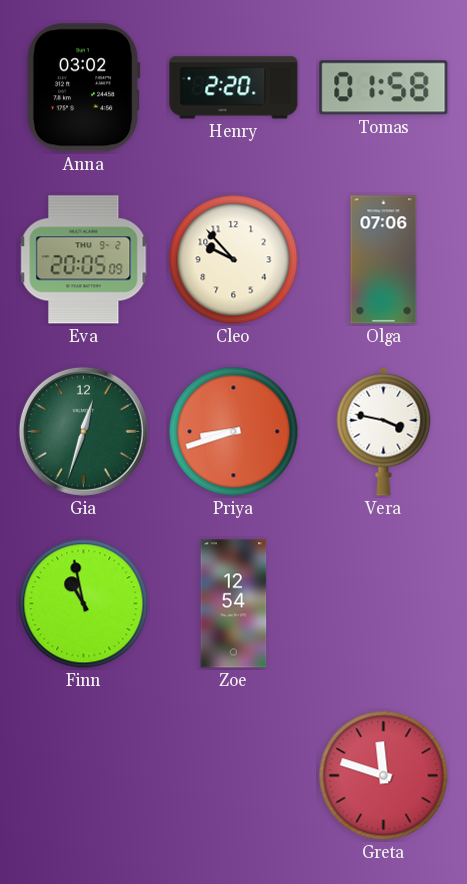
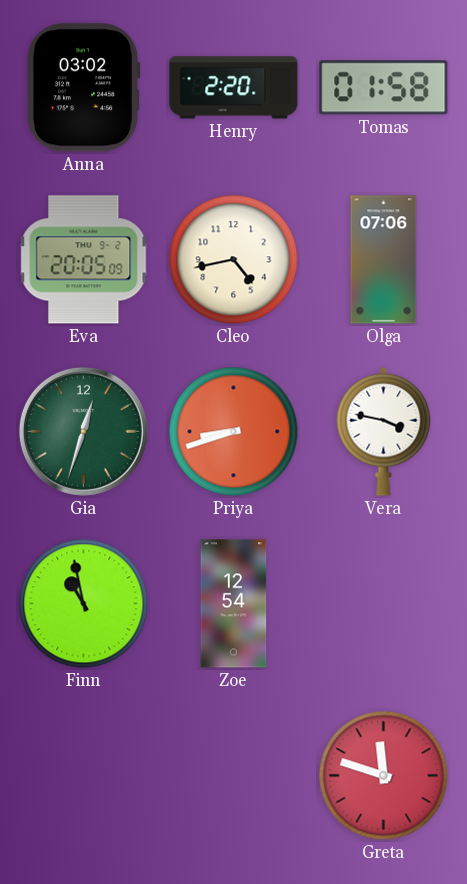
Cleo: 9:53 -> 4:43 (234, 260)
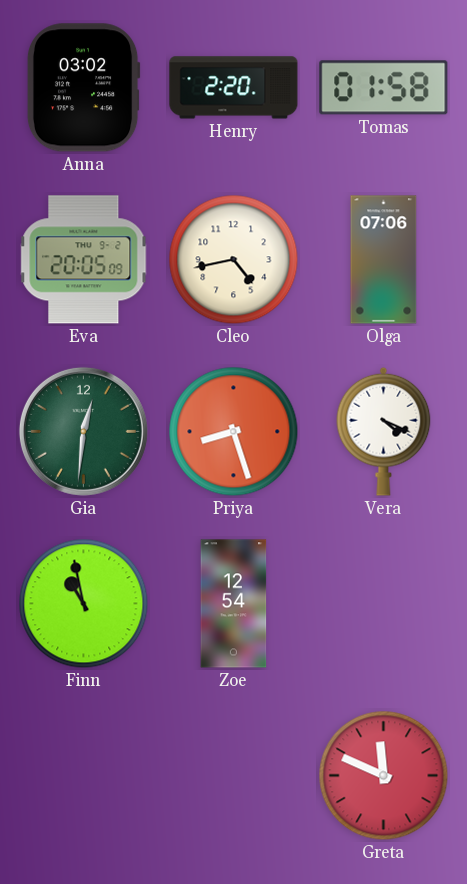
Gia: 12:33 -> 12:31 (83, 431)
Priya: 8:42 -> 8:27 (234, 432)
Vera: 3:47 -> 4:19 (384, 431)
Greta: 11:48 -> 11:49 (384, 776)
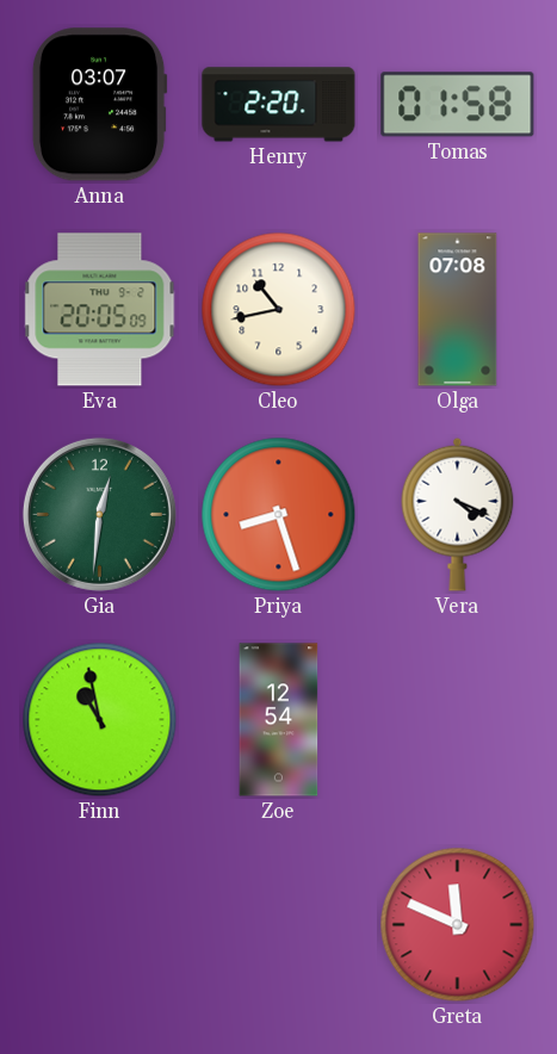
Anna: 03:02 -> 03:07 (99, 105)
Cleo: 4:43 -> 10:43 (279, 310)
Olga: 07:06 -> 07:08 (458, 310)
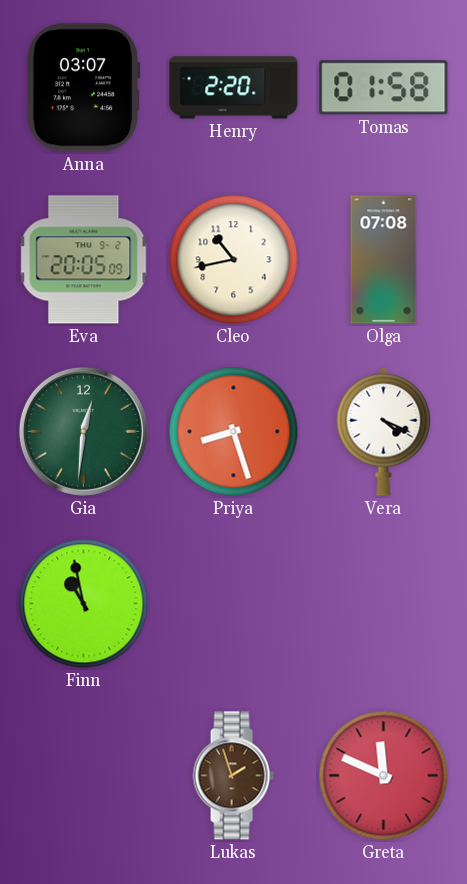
Zoe: 12:54 -> none (279, 720)
Lukas: none -> 1:57 (233, 776)
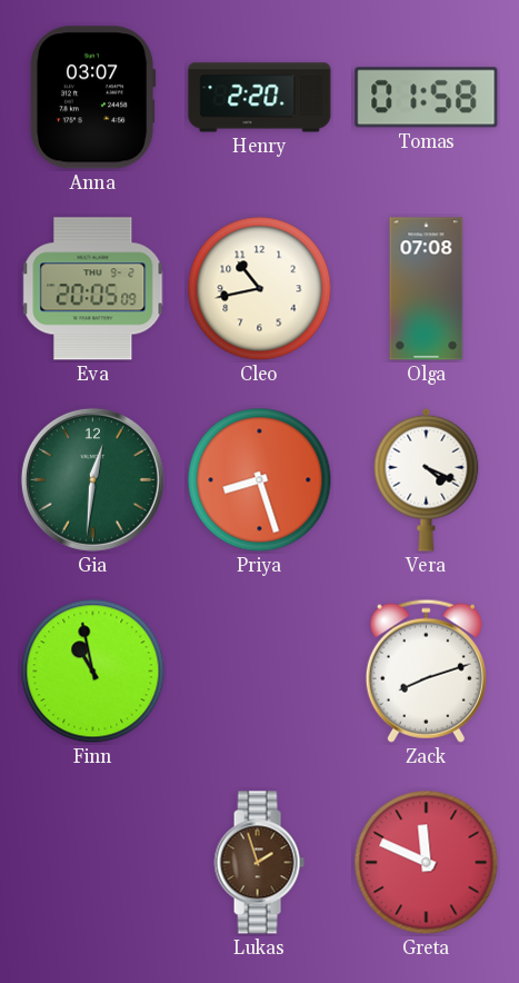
Zack: none -> 8:12 (426, 671)
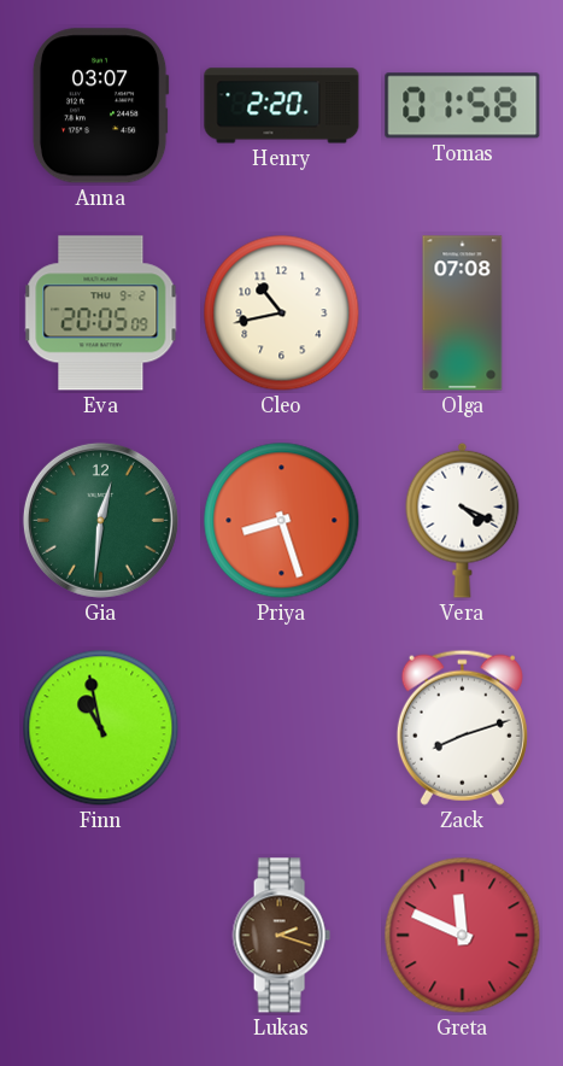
Lukas: 1:57 -> 2:18 (281, 936)
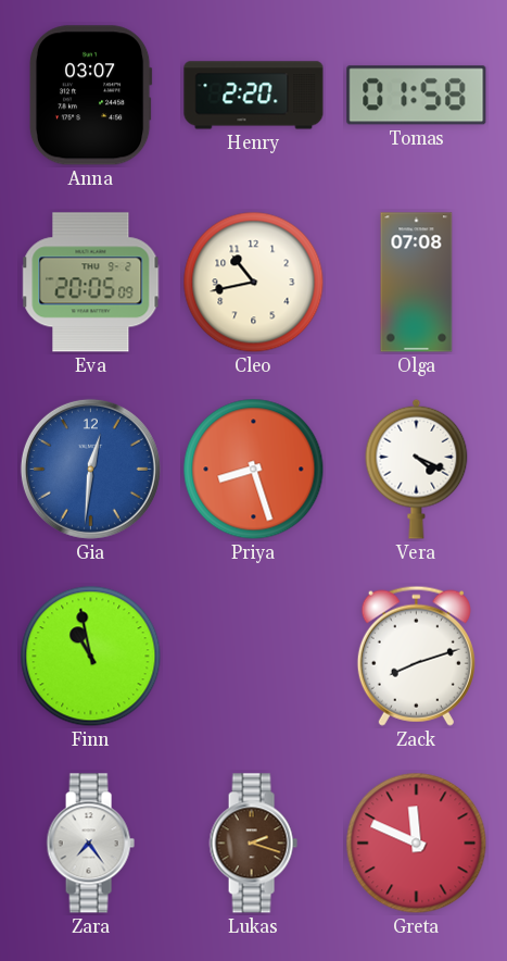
Gia dial: green -> blue (90, 469)
Zara: none -> 7:24 (90, 844)
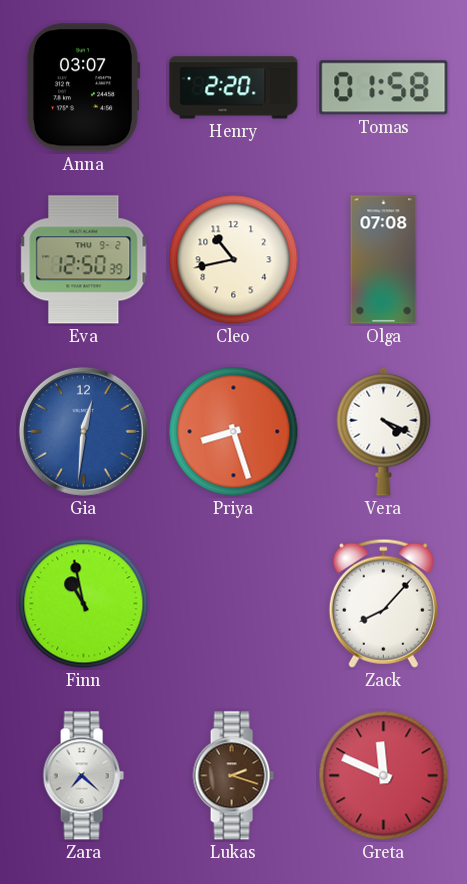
Eva: 20:05 -> 12:50 (84, 260)
Zack: 8:12 -> 8:07 (383, 603)
Zara: 7:24 -> 7:22 (83, 776)
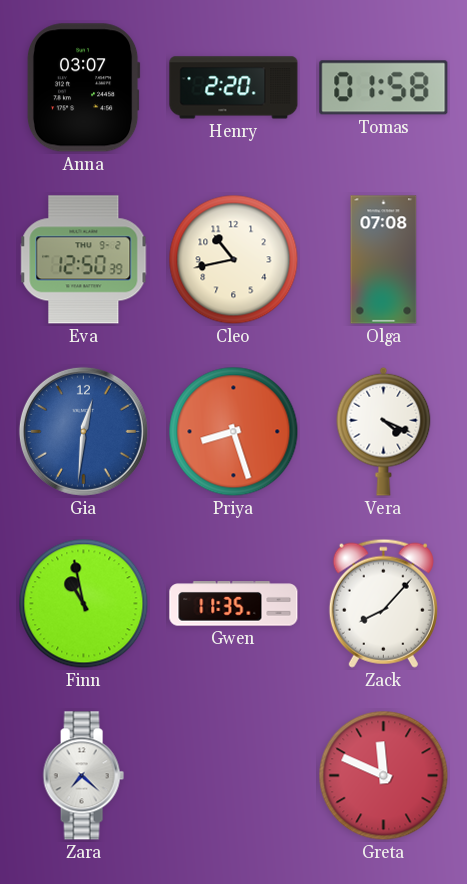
Gwen: none -> 11:35 (234, 604)
Lukas: 2:18 -> none (233, 776)
